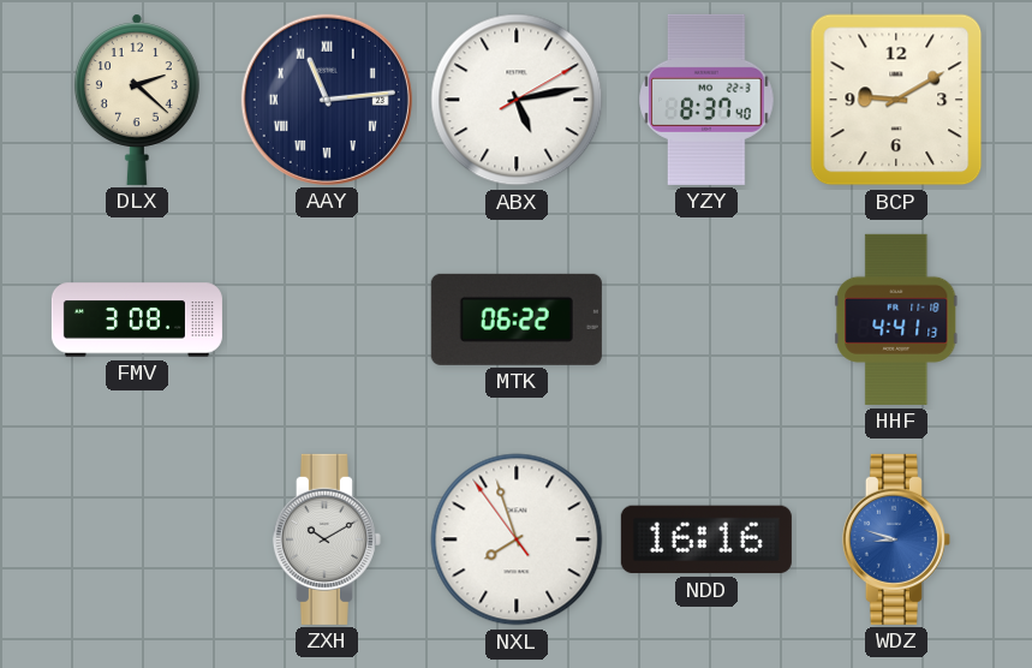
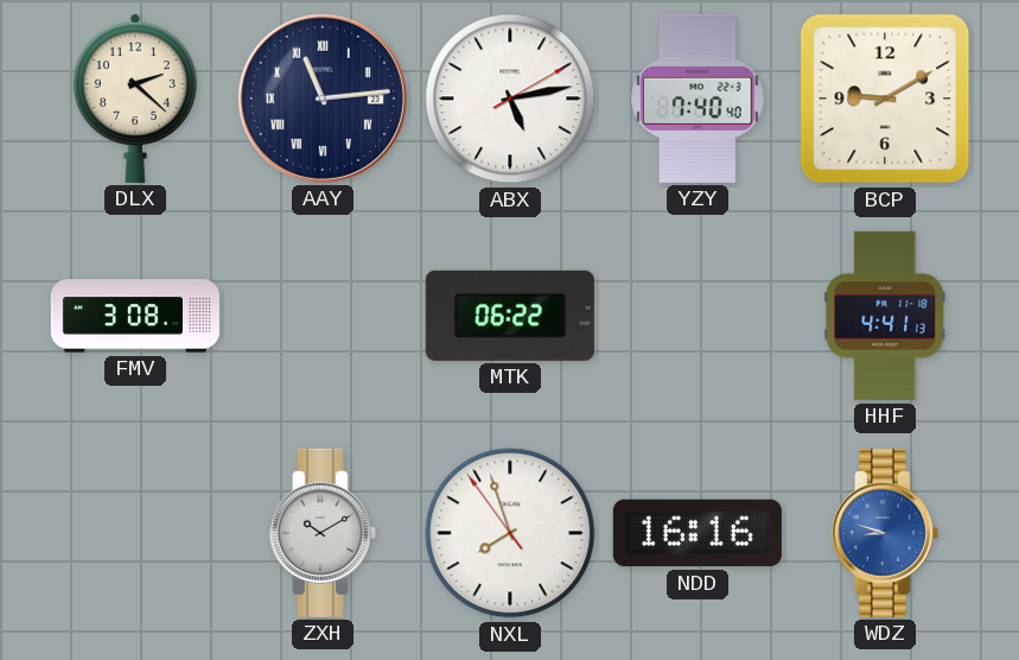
YZY: 8:37 -> 7:40 (698, 99)
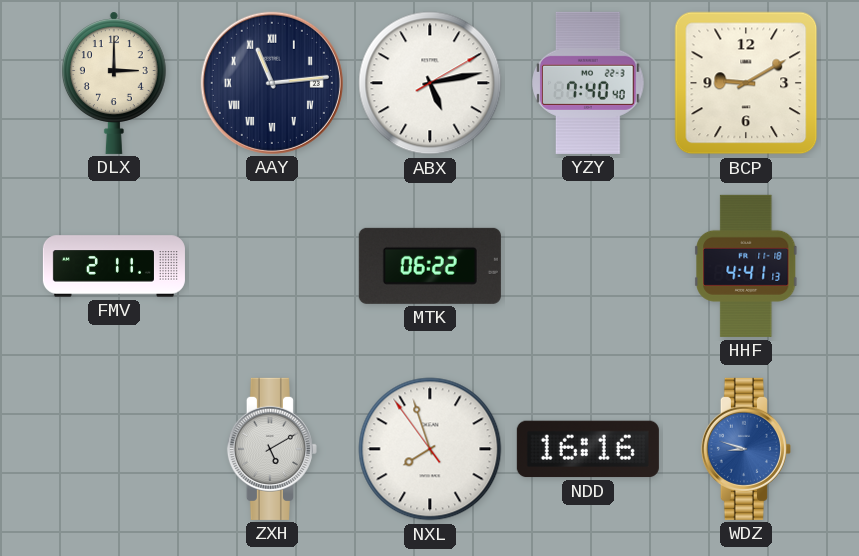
DLX: 2:22 -> 3:00 (114, 83)
FMV: 3:08 -> 2:11 (114, 266)
ZXH: 10:10 -> 5:10 (272, 449)
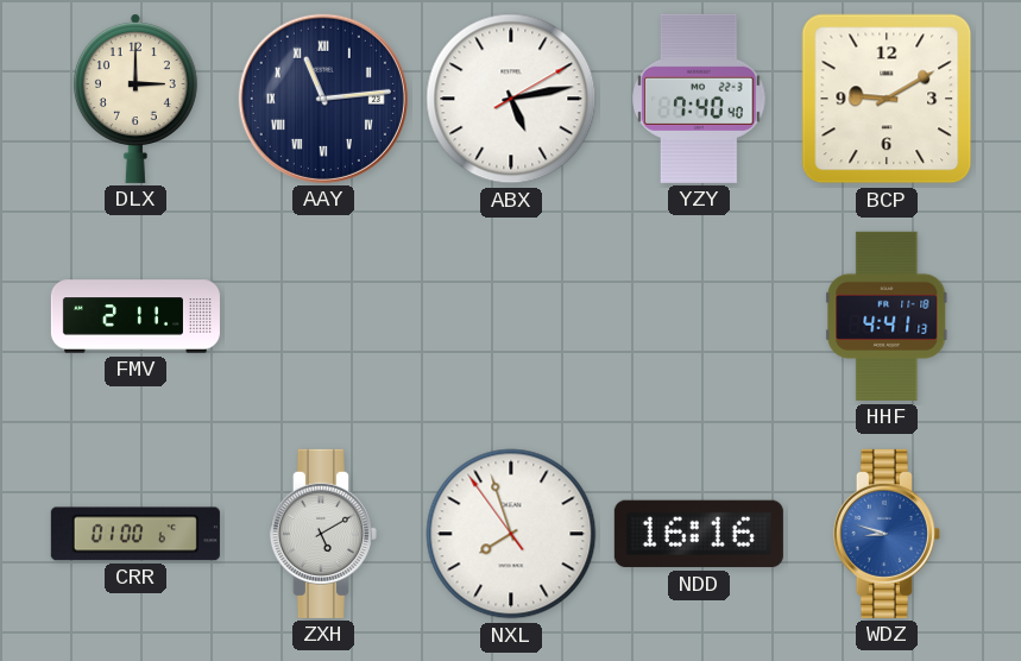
MTK: 06:22 -> none (430, 266)
CRR: none -> 01:00 (135, 534)
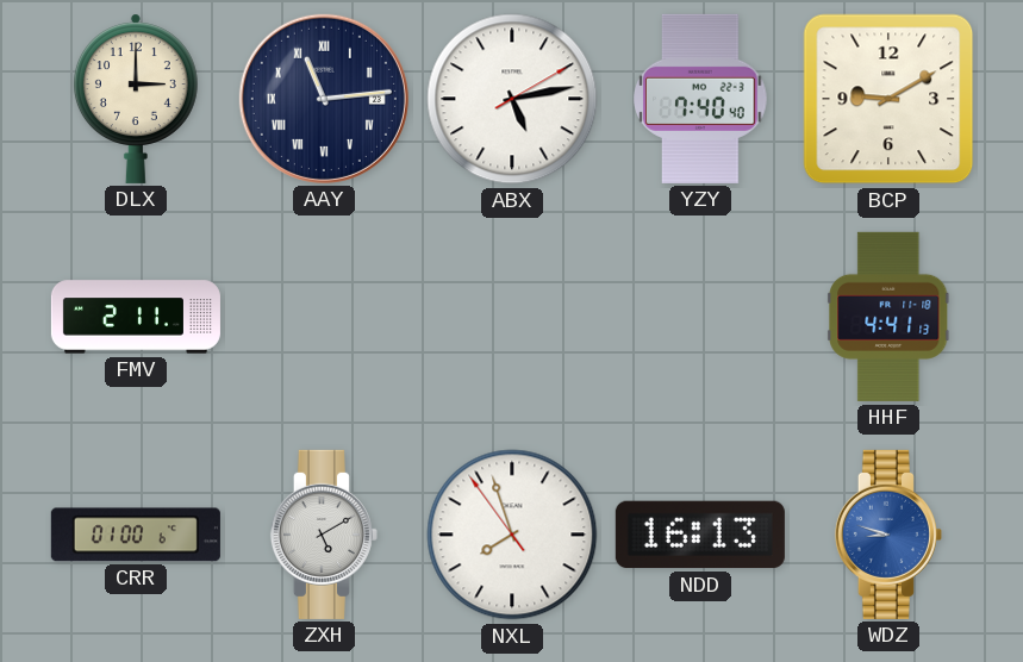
NDD: 16:16 -> 16:13 (700, 535)
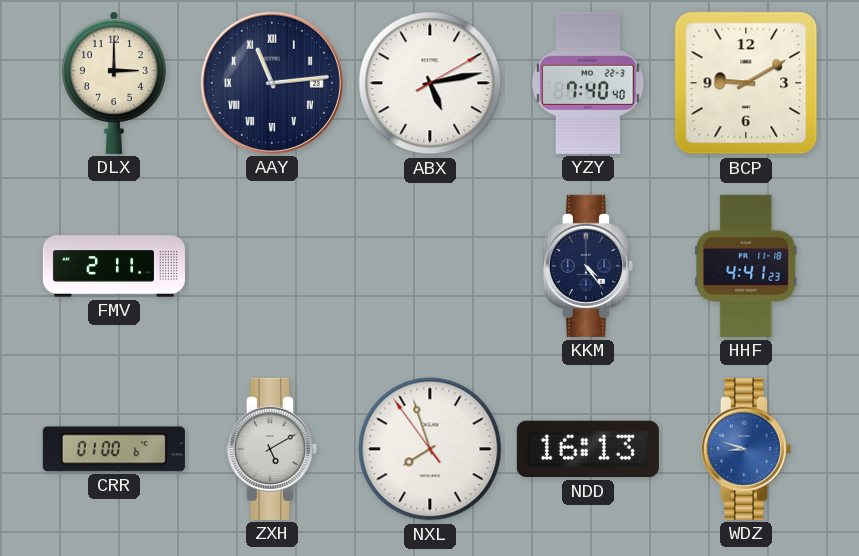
KKM: none -> 4:24 (588, 266)
HHF: 4:41:13 -> 4:41:23 (746, 266)
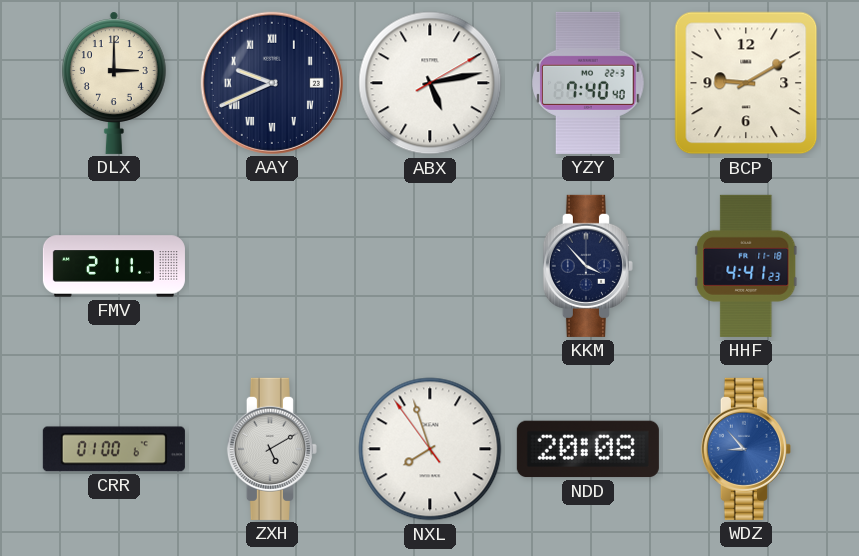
AAY: 11:14 -> 9:41 (272, 83)
KKM: 4:24 -> 3:53 (588, 266)
NDD: 16:13 -> 20:08 (588, 449)
WDZ: 8:48 -> 8:53 (746, 449)
